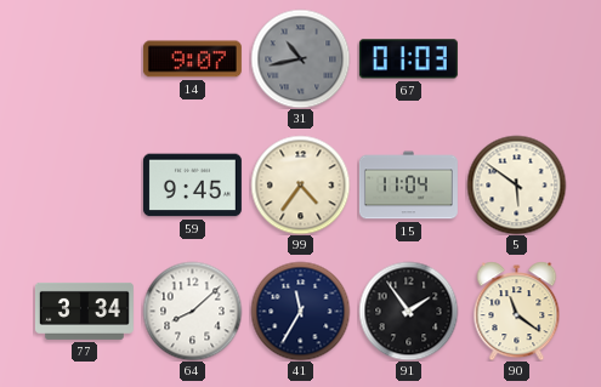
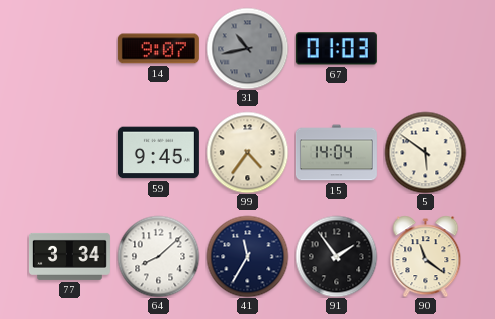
15: 11:04 -> 14:04 (336, 153)
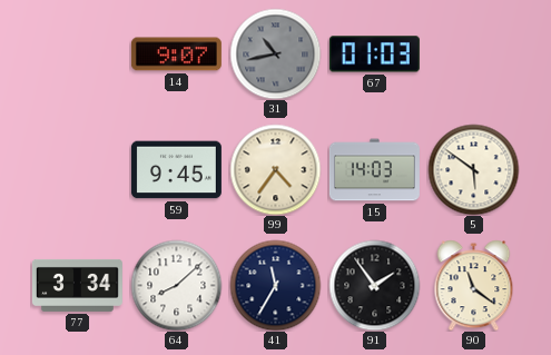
15: 14:04 -> 14:03 (374, 170)
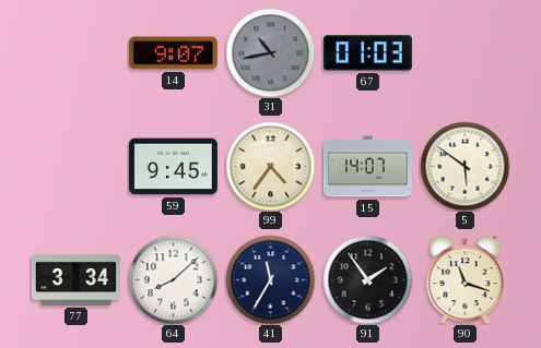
15: 14:03 -> 14:07 (367, 167)
90: 11:21 -> 11:18 (466, 279)
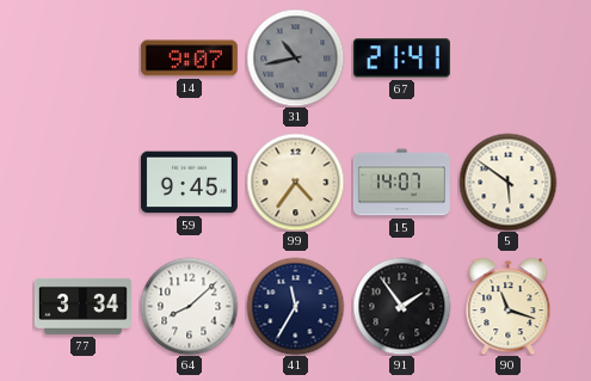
67: 01:03 -> 21:41 (401, 59)
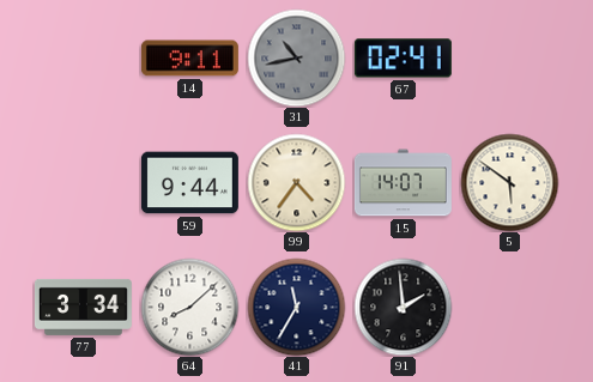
14: 9:07 -> 9:11 (189, 59)
67: 21:41 -> 02:41 (403, 59)
59: 9:45 -> 9:44 (189, 183)
91: 1:54 -> 1:59 (403, 307)
90: 11:18 -> none (509, 306)
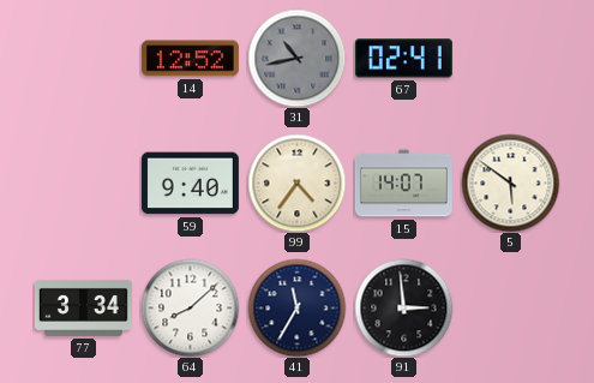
14: 9:11 -> 12:52 (190, 59)
59: 9:44 -> 9:40 (190, 184)
91: 1:59 -> 2:59 (403, 307)
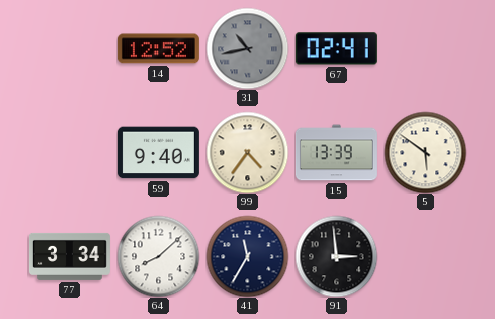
15: 14:07 -> 13:39 (336, 153)
